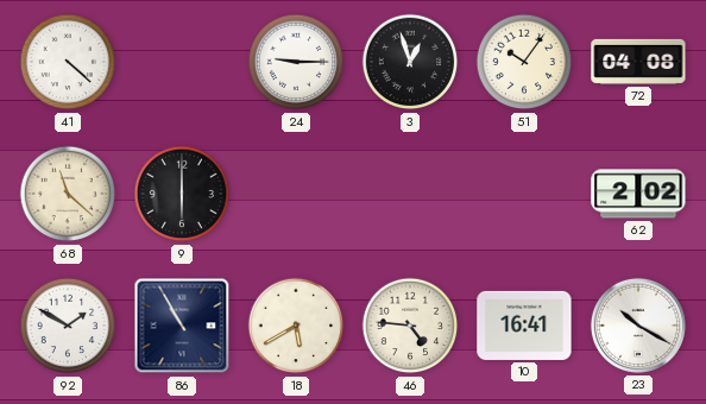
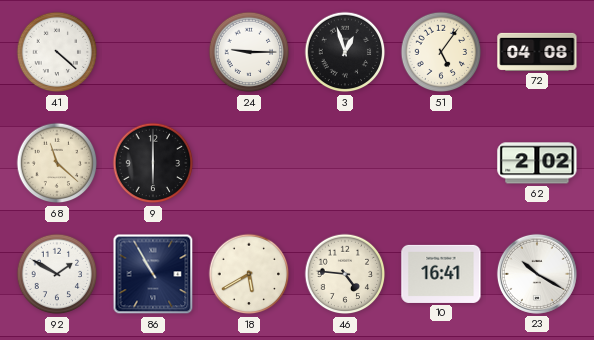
51: 10:06 -> 5:06 (441, 52)
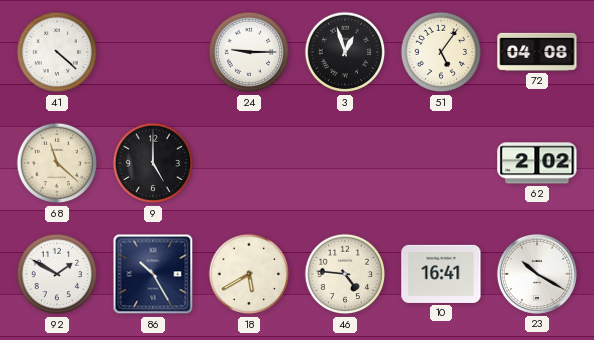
9: 6:00 -> 5:00 (153, 163)
86: 10:55 -> 10:25 (153, 274)
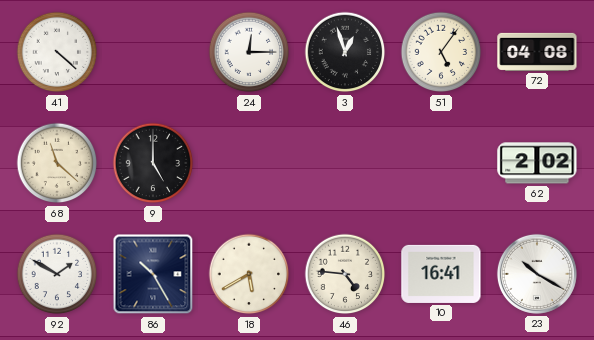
24: 9:15 -> 12:15 (249, 52)
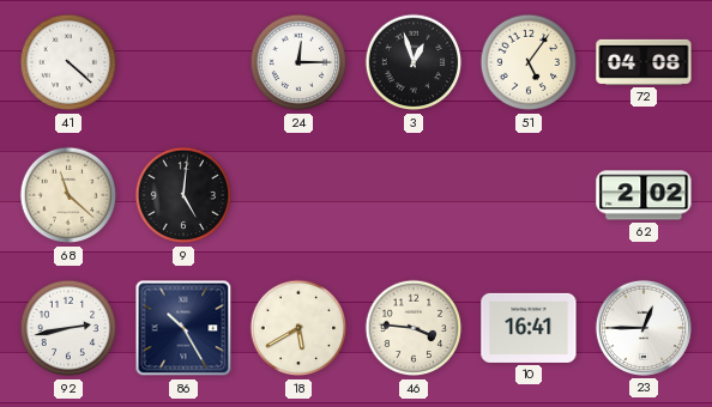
9: 5:00 -> 5:01 (183, 195)
92: 1:50 -> 2:43 (68, 328)
46: 4:46 -> 3:46 (414, 328)
23: 10:20 -> 12:45 (644, 328)
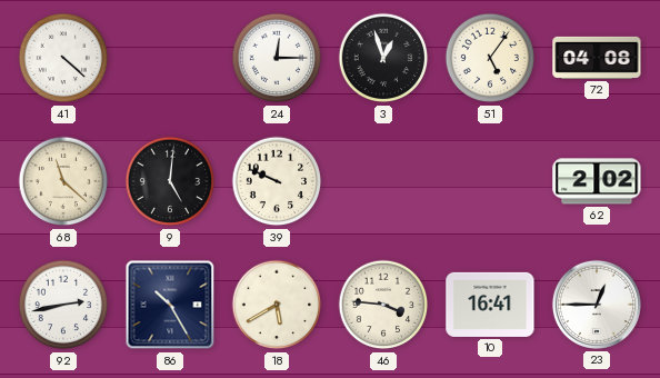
39: none -> 9:49 (277, 181)
